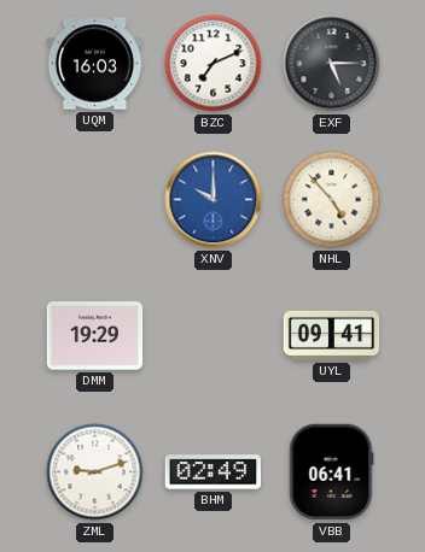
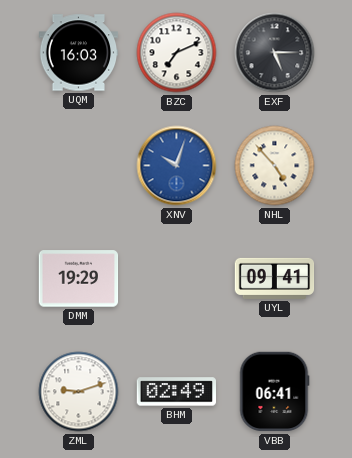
XNV: 10:00 -> 10:03 (177, 166)
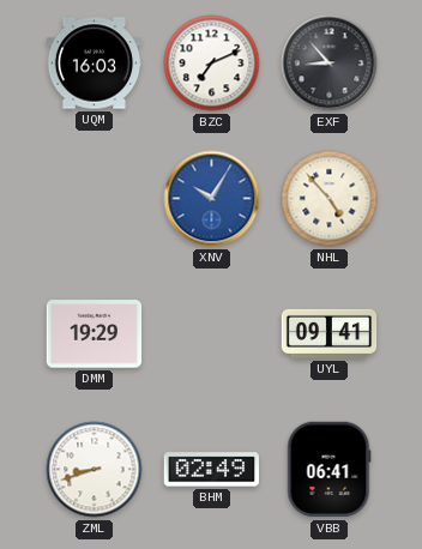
EXF: 5:15 -> 8:53 (330, 64)
XNV: 10:03 -> 10:05 (212, 199)
ZML: 9:12 -> 8:42 (95, 470)
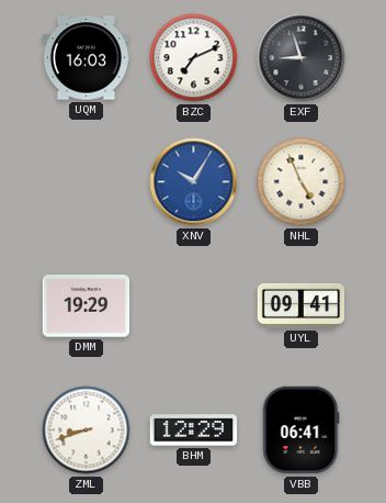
EXF: 8:53 -> 8:57 (302, 58)
NHL: 4:53 -> 4:56 (302, 182)
BHM: 02:49 -> 12:29 (194, 431)
